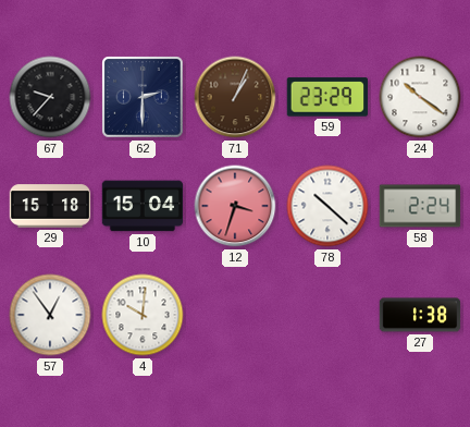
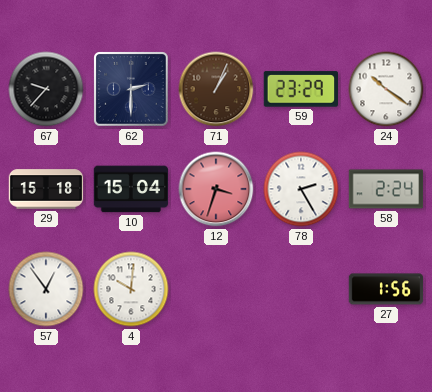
78: 10:22 -> 2:25 (301, 189)
27: 1:38 -> 1:56 (386, 289)
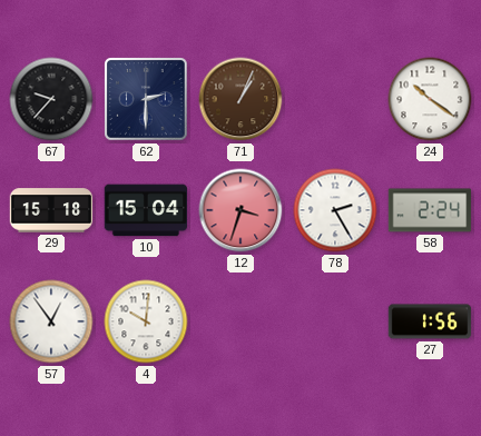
59: 23:29 -> none (300, 89)
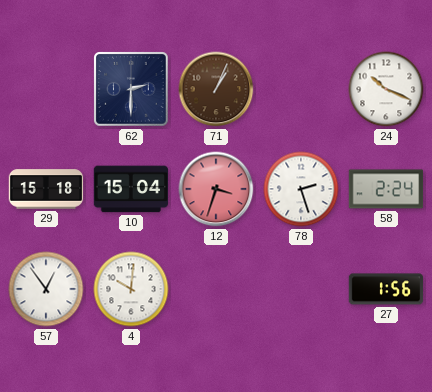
67: 9:37 -> none (51, 99)
24: 10:21 -> 10:19 (386, 89)
78: 2:25 -> 2:27 (301, 189)
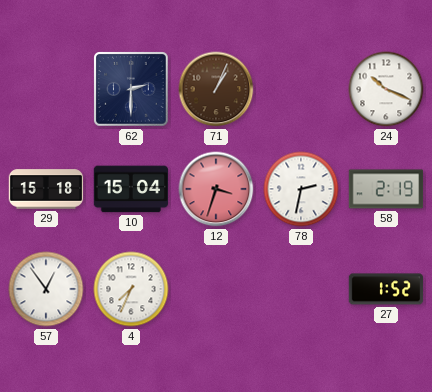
78: 2:27 -> 2:32 (301, 189)
58: 2:24 -> 2:19 (386, 189)
4: 10:01 -> 7:34 (131, 289)
27: 1:56 -> 1:52 (386, 289)
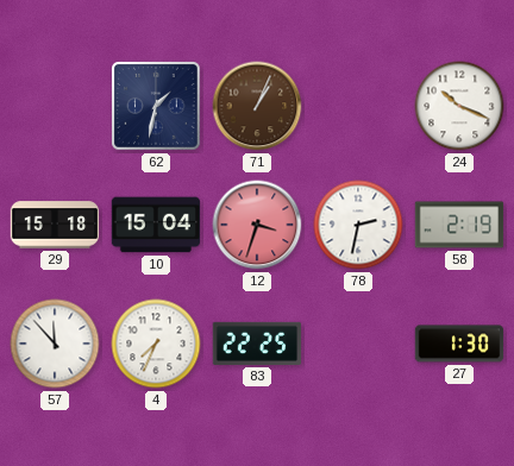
62: 2:30 -> 1:32 (156, 106)
57: 12:54 -> 11:53 (55, 344)
83: none -> 22:25 (257, 344)
27: 1:52 -> 1:30 (459, 344)
